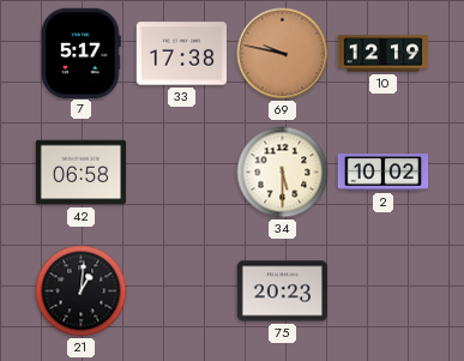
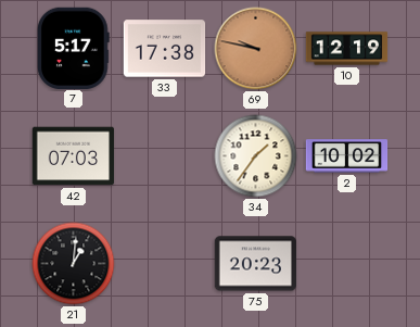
42: 06:58 -> 07:03 (74, 156)
34: 5:30 -> 1:36 (256, 156)
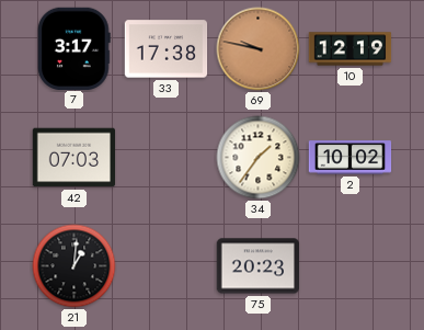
7: 5:17 -> 3:17 (75, 48)
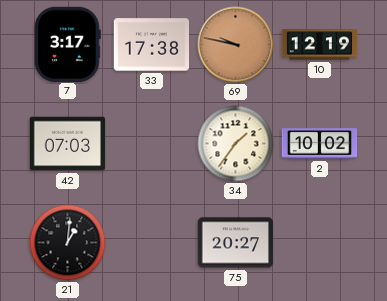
75: 20:23 -> 20:27 (236, 243)
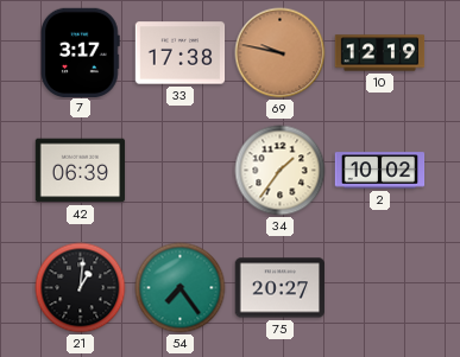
42: 07:03 -> 06:39 (81, 171)
54: none -> 7:24 (181, 288)
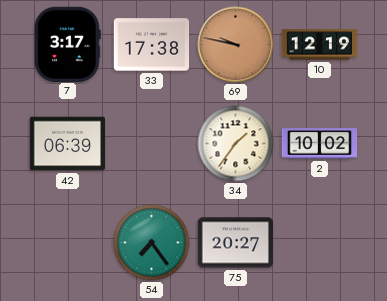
21: 1:01 -> none (81, 288)
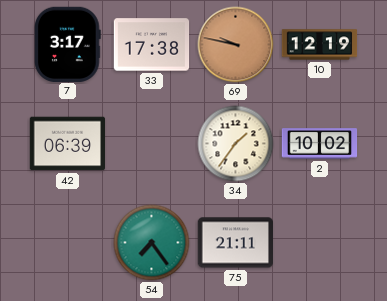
75: 20:27 -> 21:11 (236, 243)
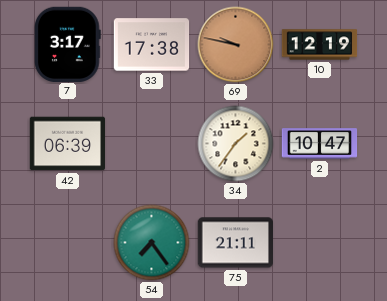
2: 10:02 -> 10:47 (320, 144)
